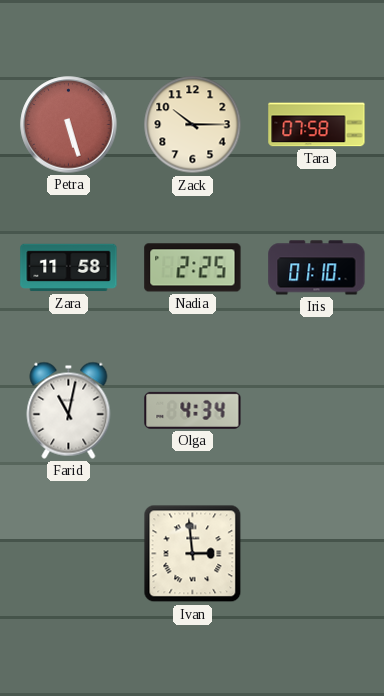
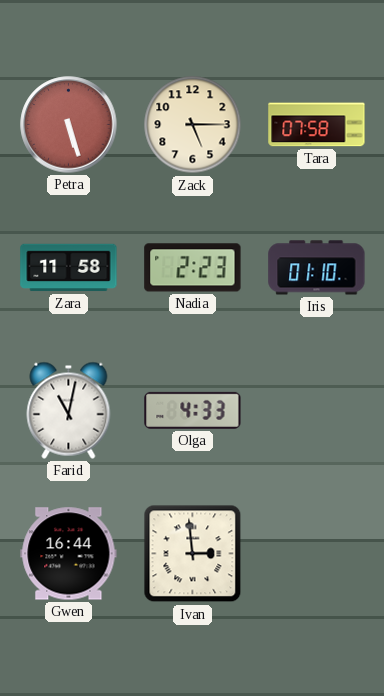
Zack: 10:15 -> 5:15 (193, 125)
Nadia: 2:25 -> 2:23 (193, 268)
Olga: 4:34 -> 4:33 (193, 410)
Gwen: none -> 16:44 (69, 554)
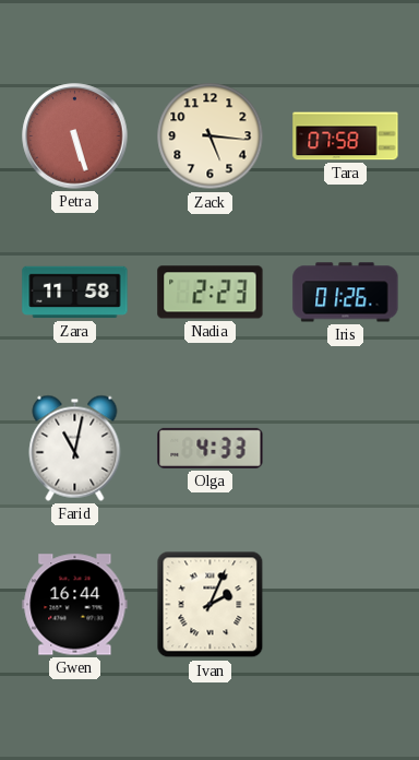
Zack: 5:15 -> 5:16 (211, 136)
Iris: 01:10 -> 01:26 (346, 293)
Ivan: 2:59 -> 2:04 (211, 605)
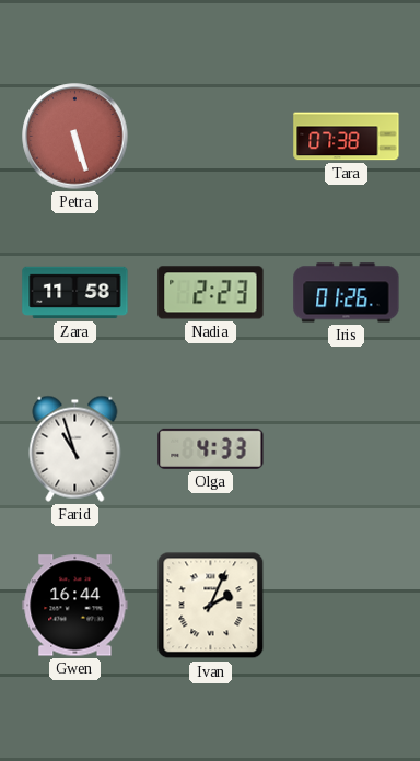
Zack: 5:16 -> none (211, 136)
Tara: 07:58 -> 07:38 (347, 137)
Farid: 11:02 -> 10:57 (75, 448)
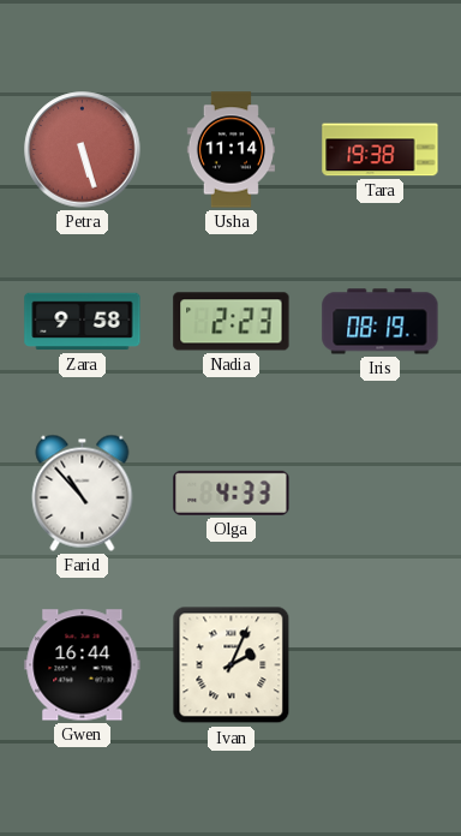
Usha: none -> 11:14 (230, 150)
Tara: 07:38 -> 19:38 (381, 150)
Zara: 11:58 -> 9:58 (83, 322)
Iris: 01:26 -> 08:19 (381, 322)
Farid: 10:57 -> 10:53 (83, 492)
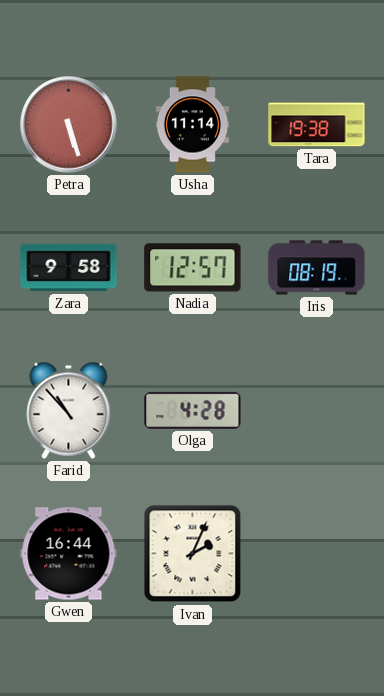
Nadia: 2:23 -> 12:57 (193, 268)
Olga: 4:33 -> 4:28 (193, 410)
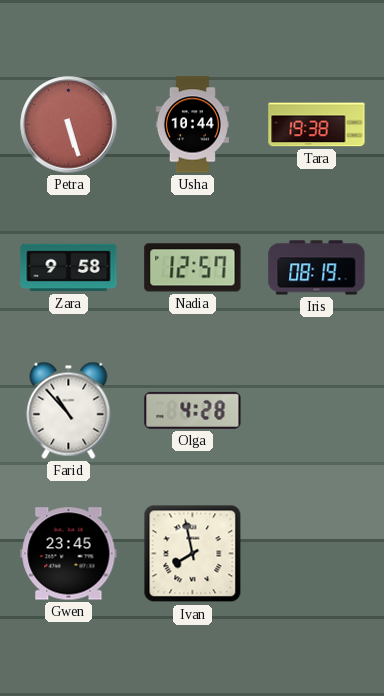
Usha: 11:14 -> 10:44 (192, 125)
Gwen: 16:44 -> 23:45 (69, 554)
Ivan: 2:04 -> 7:58 (193, 554)
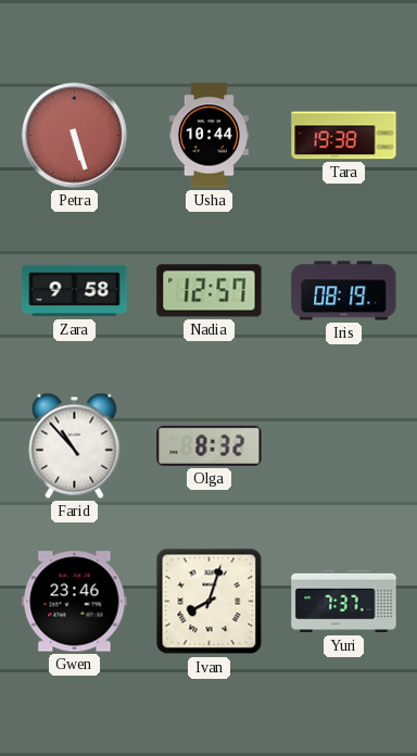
Olga: 4:28 -> 8:32 (210, 445)
Gwen: 23:45 -> 23:46 (75, 602)
Ivan: 7:58 -> 8:03 (210, 602)
Yuri: none -> 7:37 (344, 602)
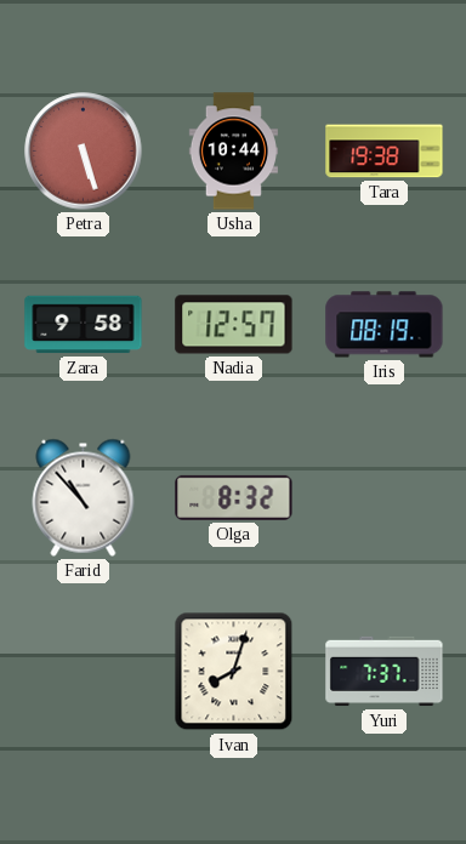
Gwen: 23:46 -> none (75, 602)
